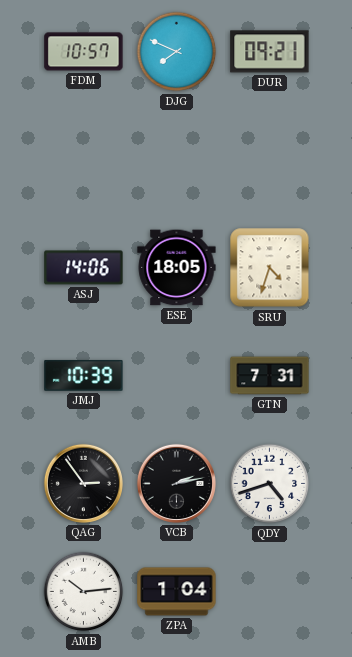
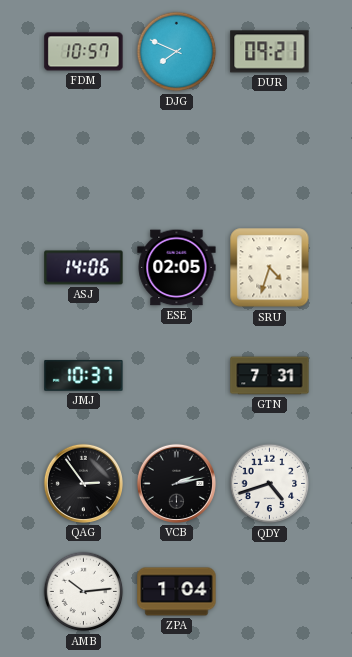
ESE: 18:05 -> 02:05 (177, 268)
JMJ: 10:39 -> 10:37 (84, 375)
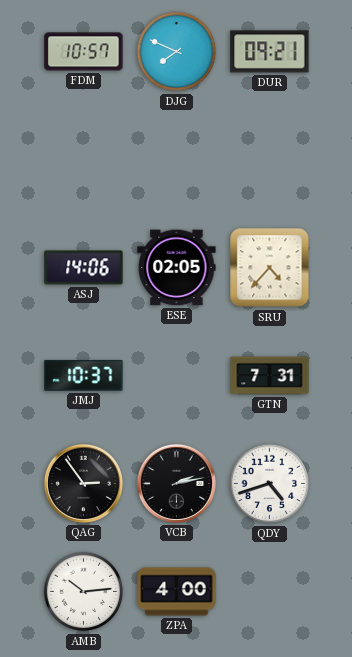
SRU: 4:33 -> 4:37 (270, 268)
ZPA: 1:04 -> 4:00 (177, 592)
